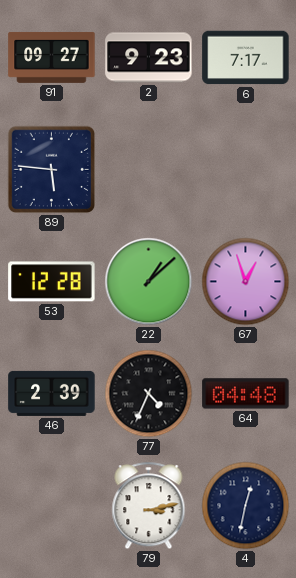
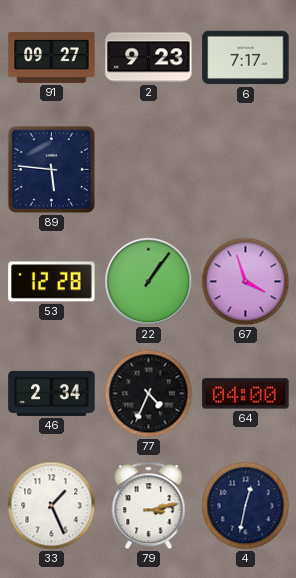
22: 1:08 -> 1:06 (149, 282)
67: 12:57 -> 3:57 (246, 282)
46: 2:39 -> 2:34 (52, 393)
64: 04:48 -> 04:00 (246, 394)
33: none -> 1:26 (52, 506)
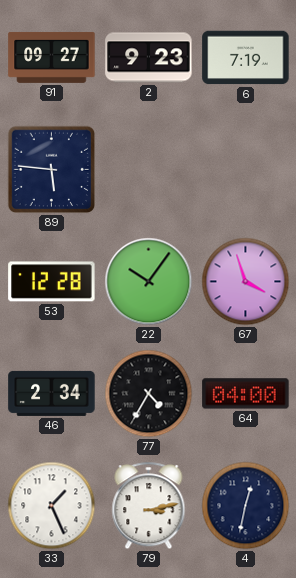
6: 7:17 -> 7:19 (246, 58)
22: 1:06 -> 10:06 (149, 282)
77: 4:34 -> 4:35 (149, 394)
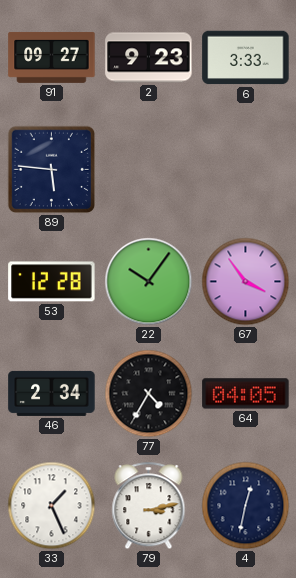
6: 7:19 -> 3:33 (246, 58)
67: 3:57 -> 3:54 (246, 282)
64: 04:00 -> 04:05 (246, 394)
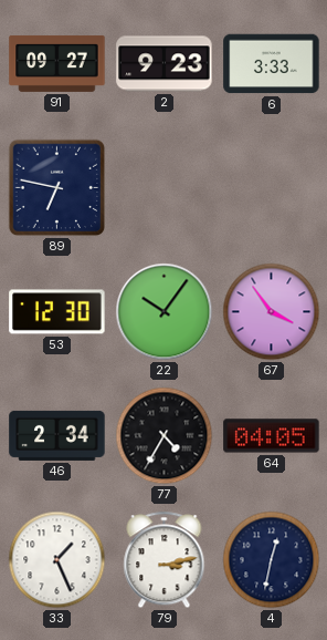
89: 5:46 -> 6:47 (57, 188)
53: 12:28 -> 12:30 (57, 312)
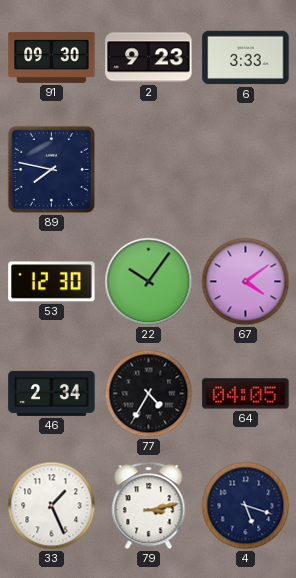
91: 09:27 -> 09:30 (52, 57)
89: 6:47 -> 7:47 (52, 170)
67: 3:54 -> 4:09 (246, 282)
4: 12:32 -> 5:18 (246, 506)
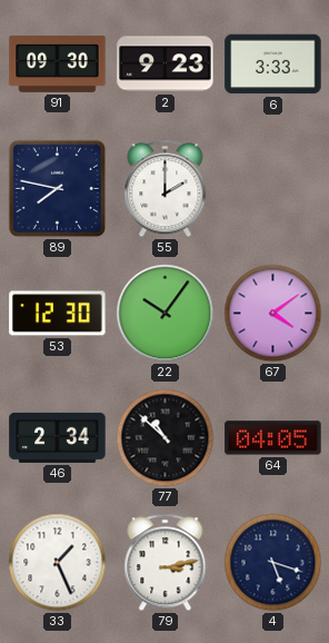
55: none -> 2:00 (166, 189)
77: 4:35 -> 10:52 (166, 438)
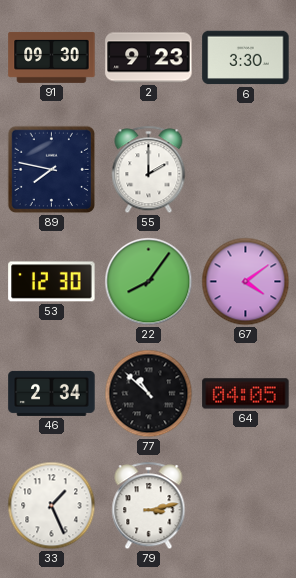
6: 3:33 -> 3:30 (246, 58)
22: 10:06 -> 8:06 (149, 282)
4: 5:18 -> none (273, 563)
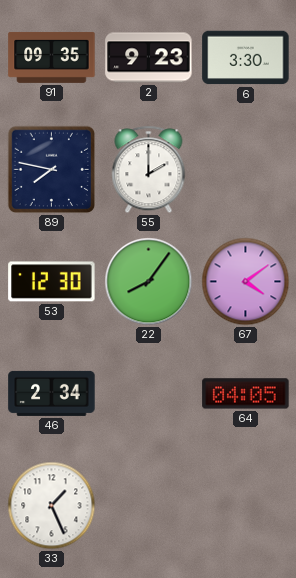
91: 09:30 -> 09:35 (52, 57)
77: 10:52 -> none (149, 394)
79: 3:13 -> none (149, 506)
